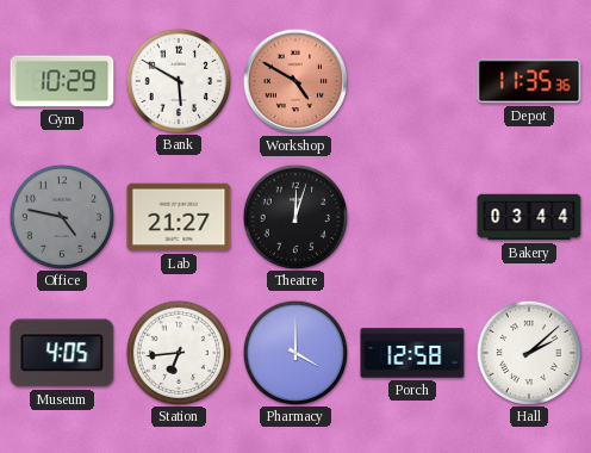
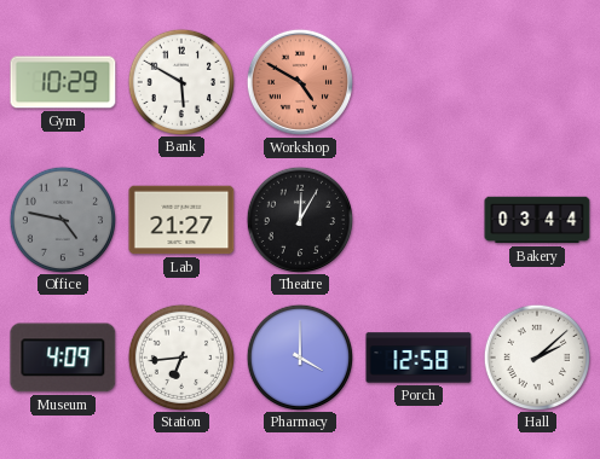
Depot: 11:35 -> none (529, 81)
Theatre: 12:03 -> 12:05 (299, 219)
Museum: 4:05 -> 4:09 (63, 358)
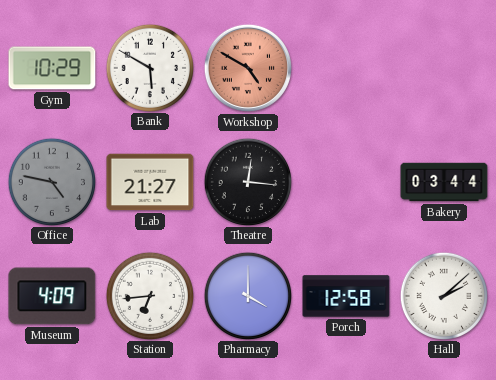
Theatre: 12:05 -> 12:16 (247, 181)
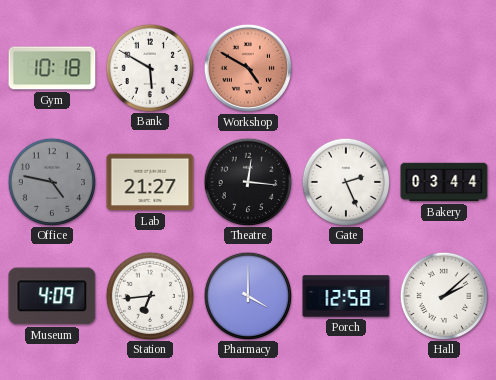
Gym: 10:29 -> 10:18 (52, 68)
Gate: none -> 2:26 (345, 181)
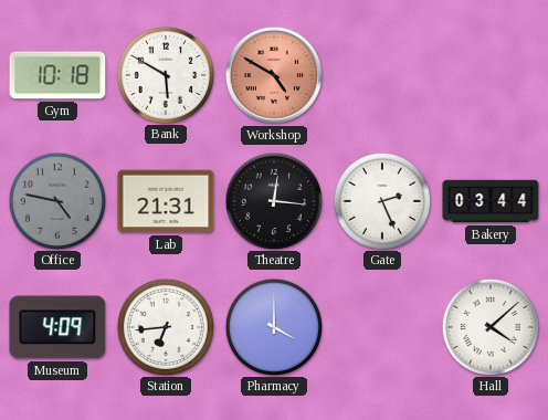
Lab: 21:27 -> 21:31 (166, 201)
Porch: 12:58 -> none (346, 296)
Hall: 2:08 -> 4:08 (489, 326)
